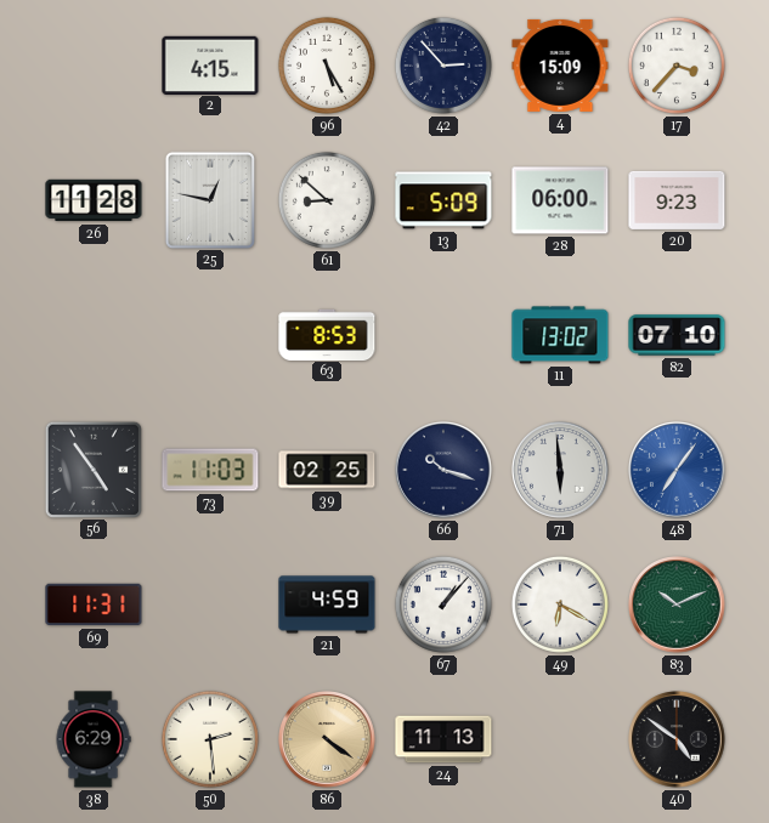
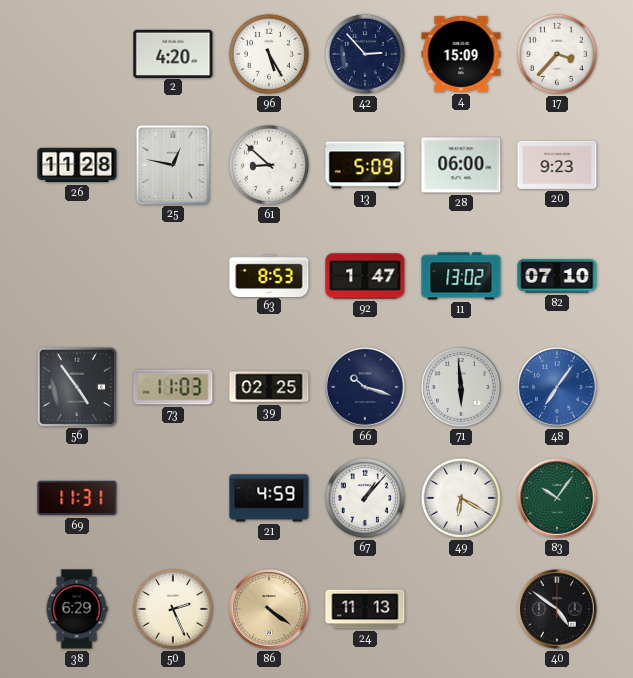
2: 4:15 -> 4:20 (173, 53)
92: none -> 1:47 (365, 276)
83: 10:11 -> 10:06 (557, 498)
50: 2:29 -> 2:26 (173, 609)
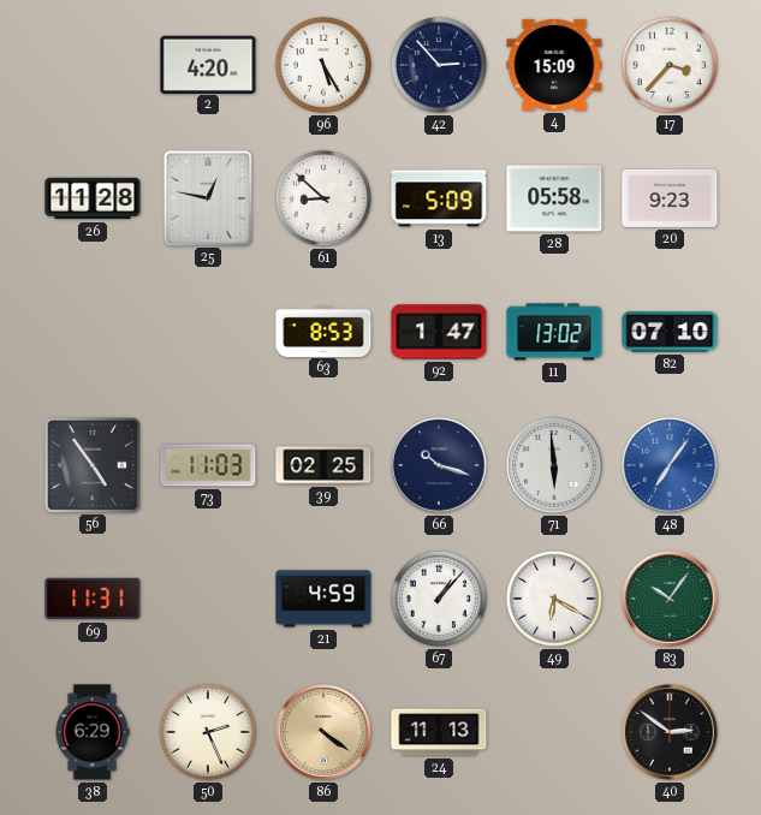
28: 06:00 -> 05:58 (554, 198)
40: 4:51 -> 2:51 (670, 732)
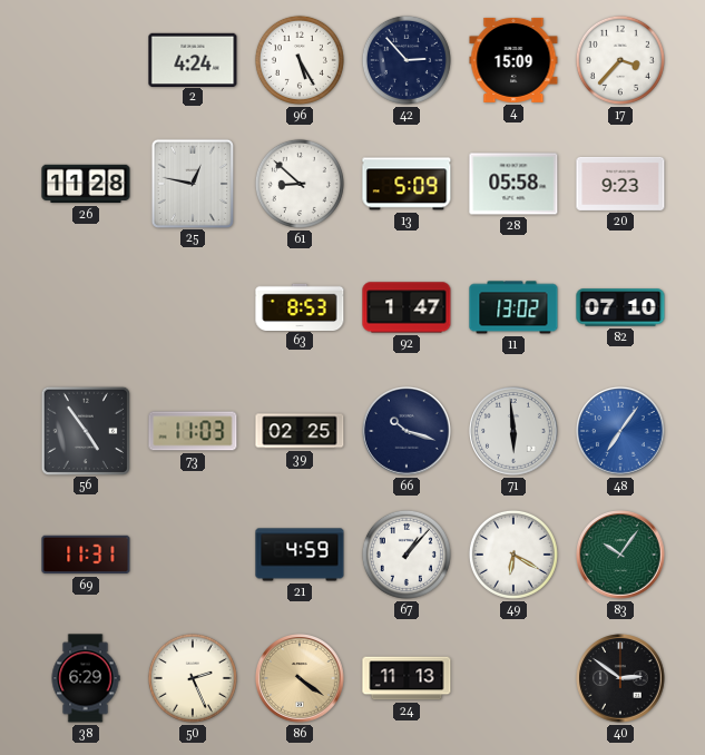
2: 4:20 -> 4:24 (193, 59)
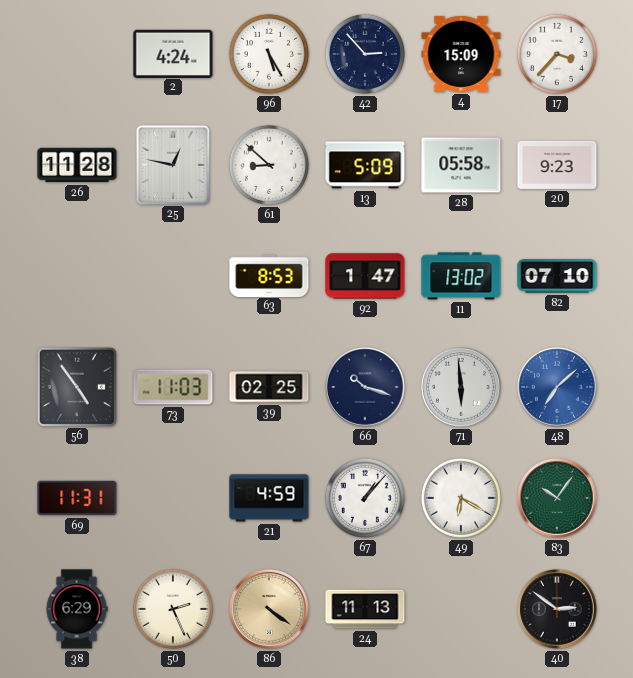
48: 7:06 -> 7:08 (557, 387)
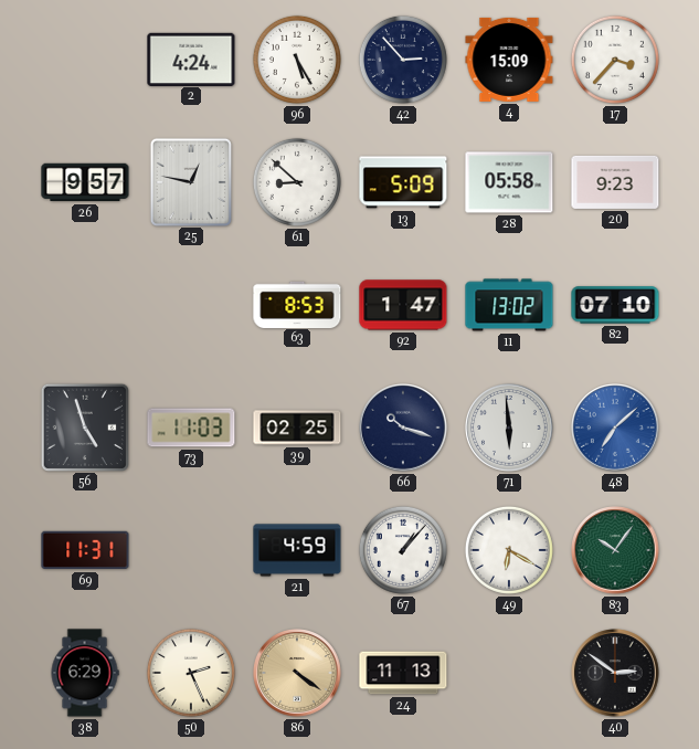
26: 11:28 -> 9:57 (85, 182)
56: 4:54 -> 4:57 (84, 426)
